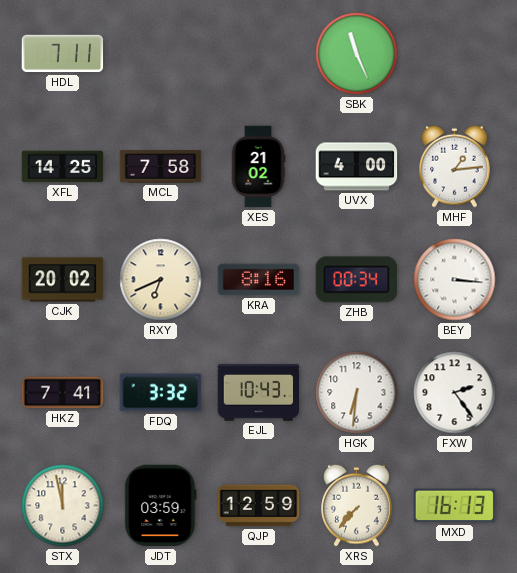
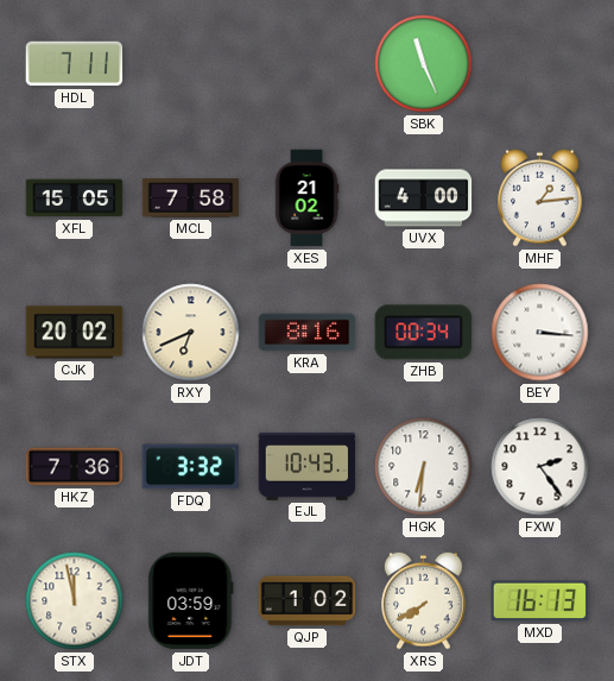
XFL: 14:25 -> 15:05 (75, 198)
HKZ: 7:41 -> 7:36 (75, 467)
QJP: 12:59 -> 1:02 (308, 601)
XRS: 7:37 -> 7:40 (424, 600)
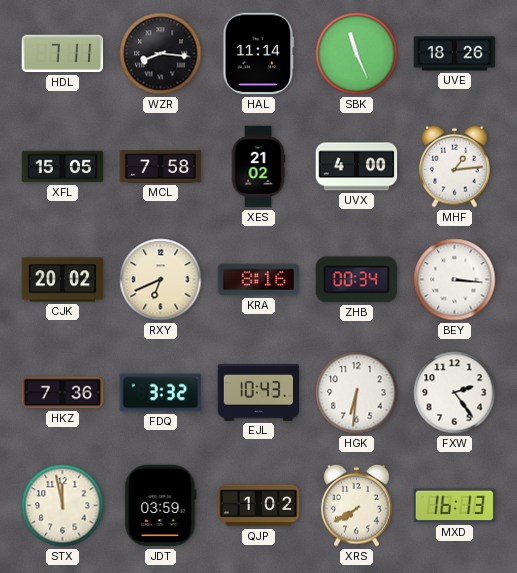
WZR: none -> 8:16 (161, 54)
HAL: none -> 11:14 (259, 54)
UVE: none -> 18:26 (455, 54)
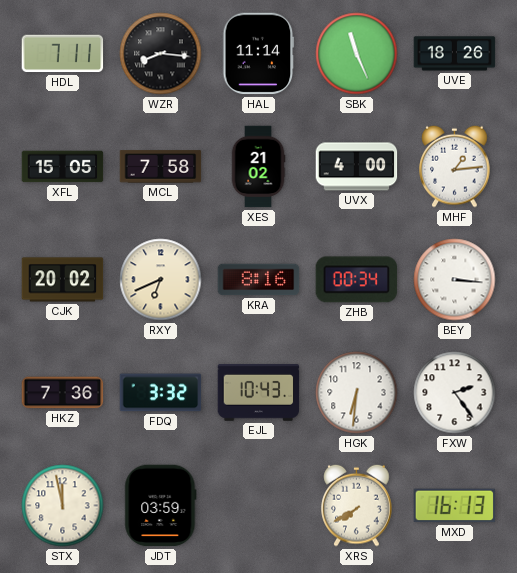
QJP: 1:02 -> none (259, 506)
